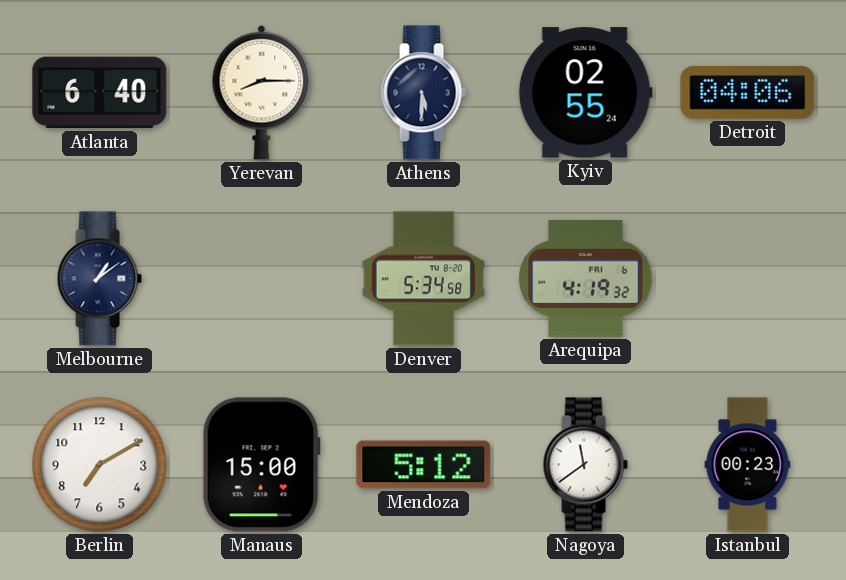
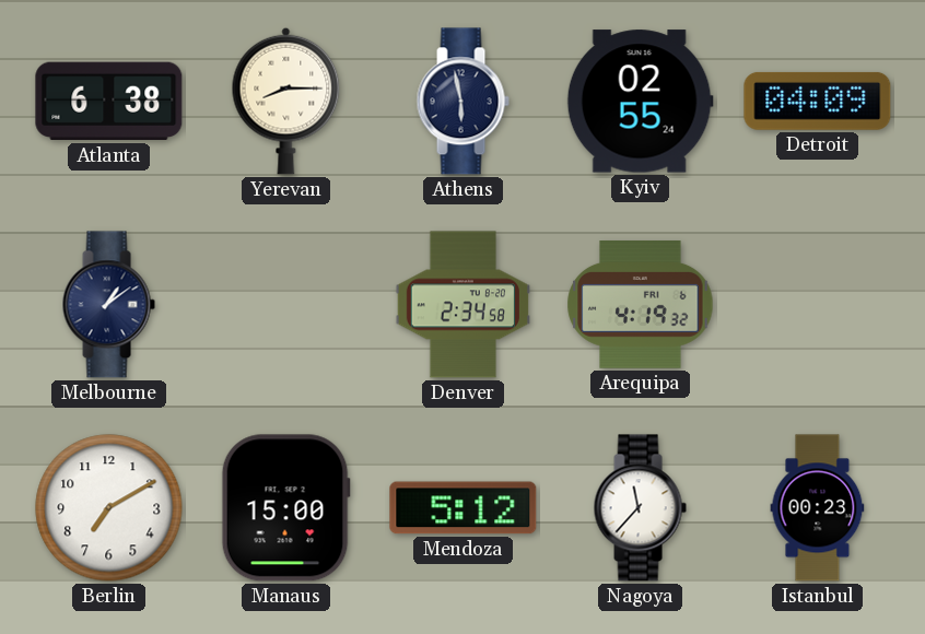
Atlanta: 6:40 -> 6:38 (109, 102)
Athens: 5:30 -> 5:58 (463, 102)
Detroit: 04:06 -> 04:09 (818, 101)
Denver: 5:34 -> 2:34 (463, 305)
Nagoya: 11:39 -> 11:37 (640, 508)
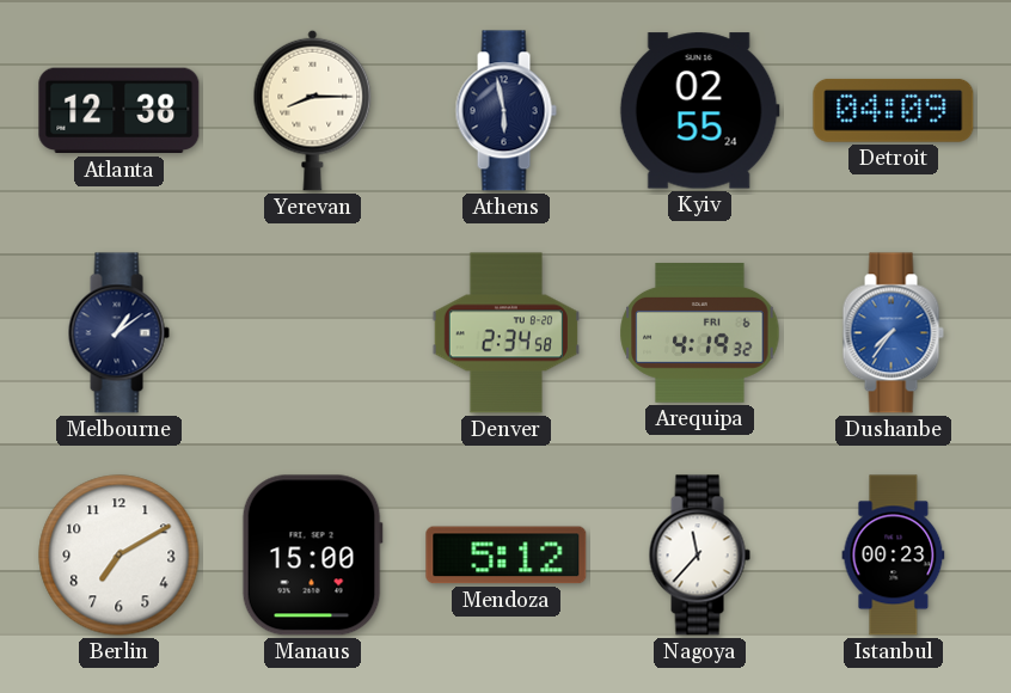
Atlanta: 6:38 -> 12:38 (120, 111)
Dushanbe: none -> 7:36 (893, 333)
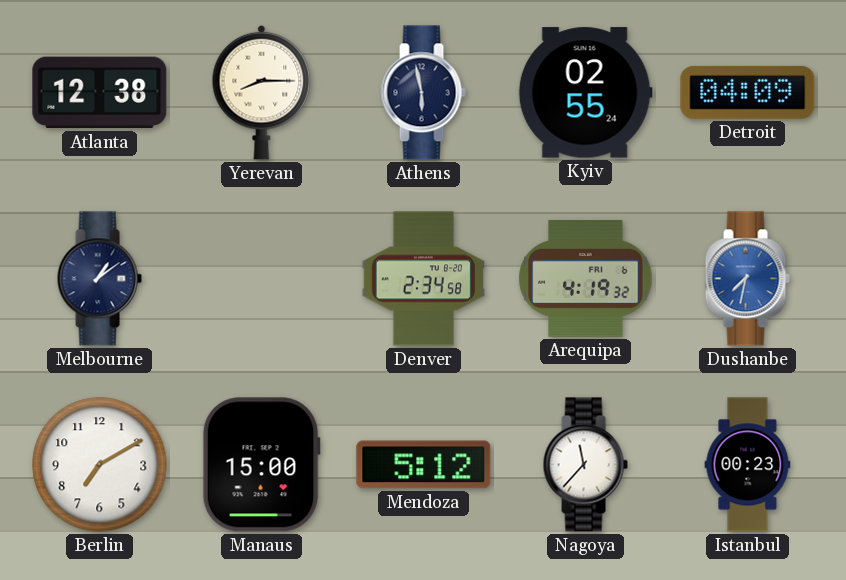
Dushanbe: 7:36 -> 7:32 (747, 279)
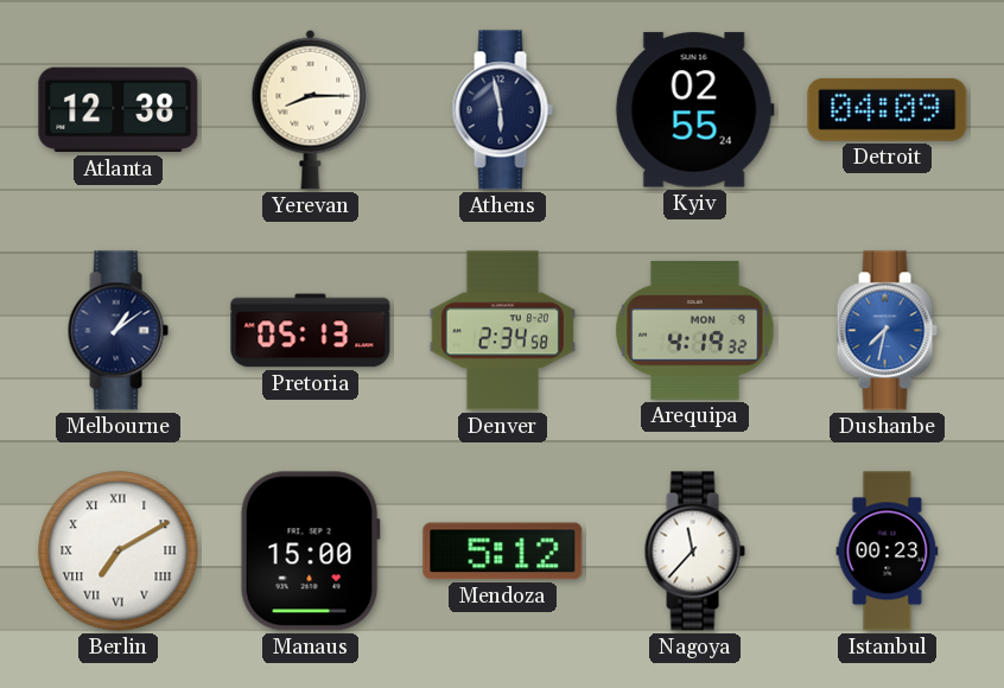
Pretoria: none -> 05:13 (311, 331)
Arequipa date: FRI 6 -> MON 9 (695, 331)
Berlin numerals: Arabic -> Roman (119, 552)
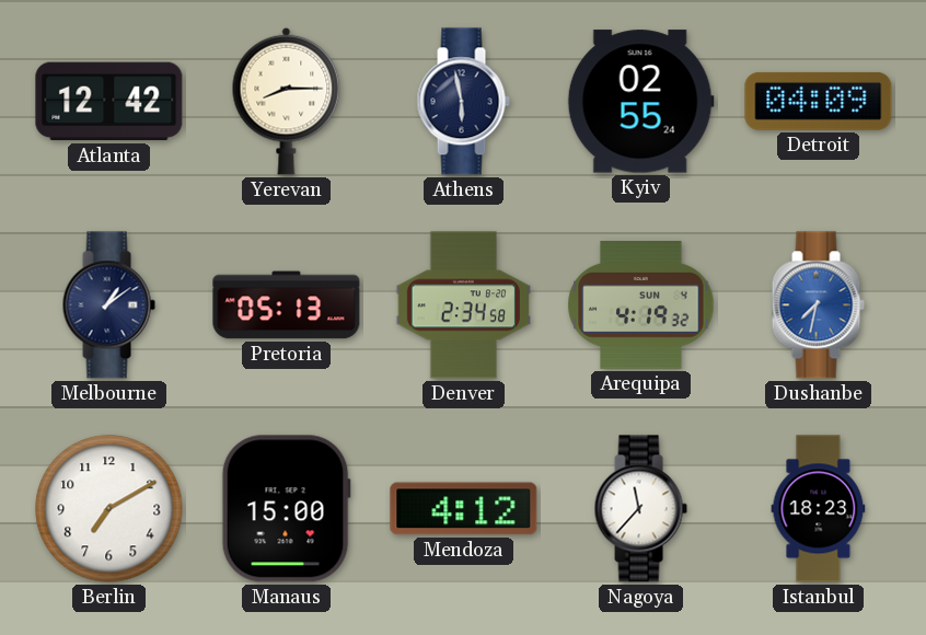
Atlanta: 12:38 -> 12:42 (109, 102)
Arequipa date: MON 9 -> SUN 4 (641, 305)
Berlin numerals: Roman -> Arabic (109, 509)
Mendoza: 5:12 -> 4:12 (464, 509)
Istanbul: 00:23 -> 18:23 (819, 509)
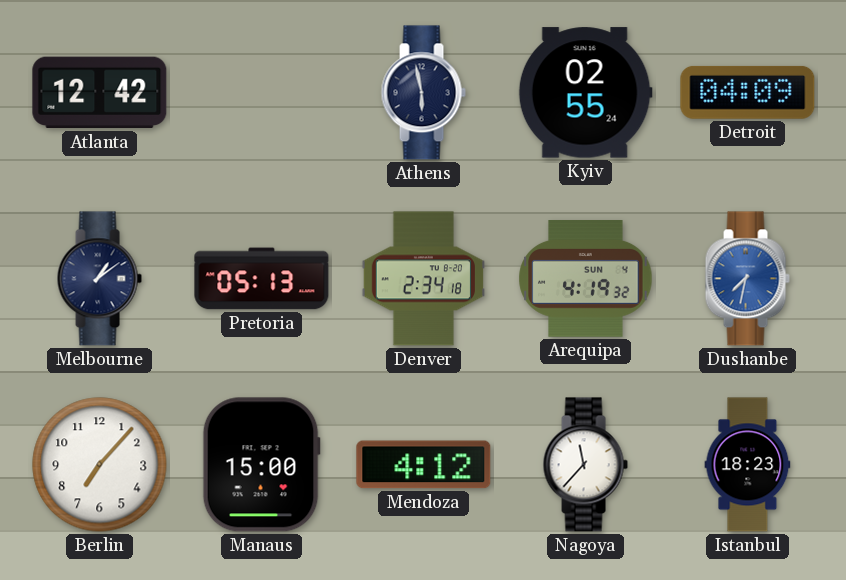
Yerevan: 8:15 -> none (287, 101)
Denver: 2:34:58 -> 2:34:18 (423, 279)
Berlin: 7:10 -> 7:07 (100, 465)
